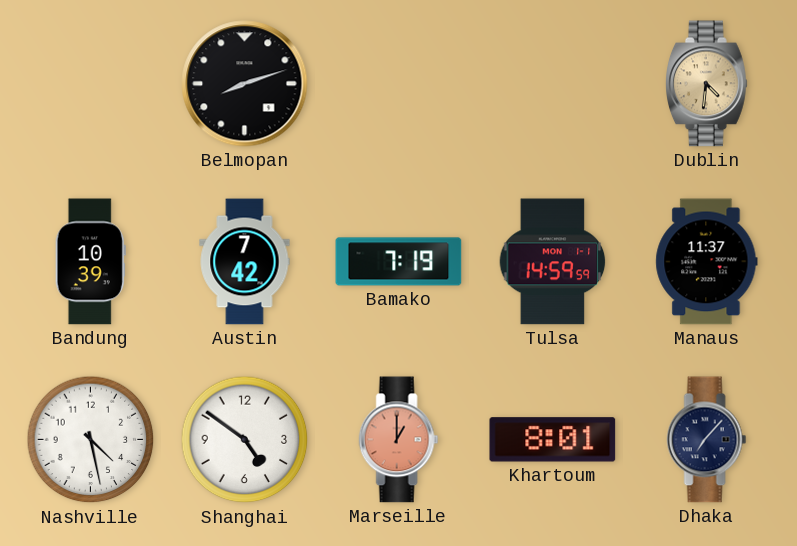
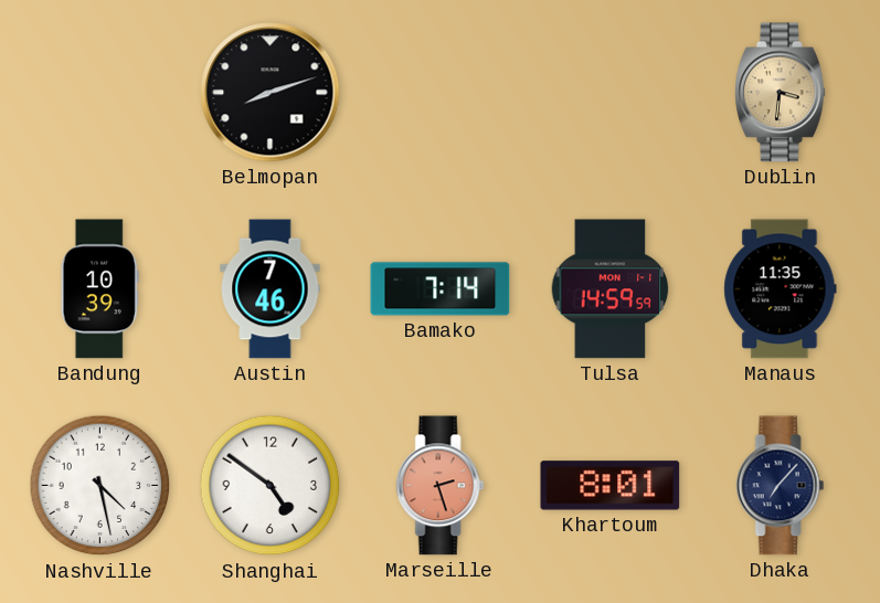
Dublin: 4:31 -> 3:31 (781, 93)
Austin: 7:42 -> 7:46 (271, 289)
Bamako: 7:19 -> 7:14 (441, 289)
Manaus: 11:37 -> 11:35 (781, 289)
Marseille: 1:00 -> 2:27 (441, 486)
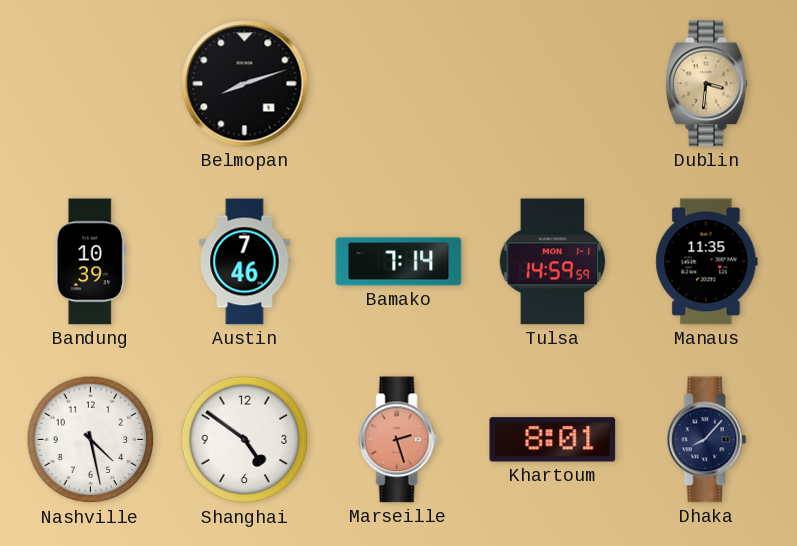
Dhaka: 7:07 -> 8:07 (707, 440)
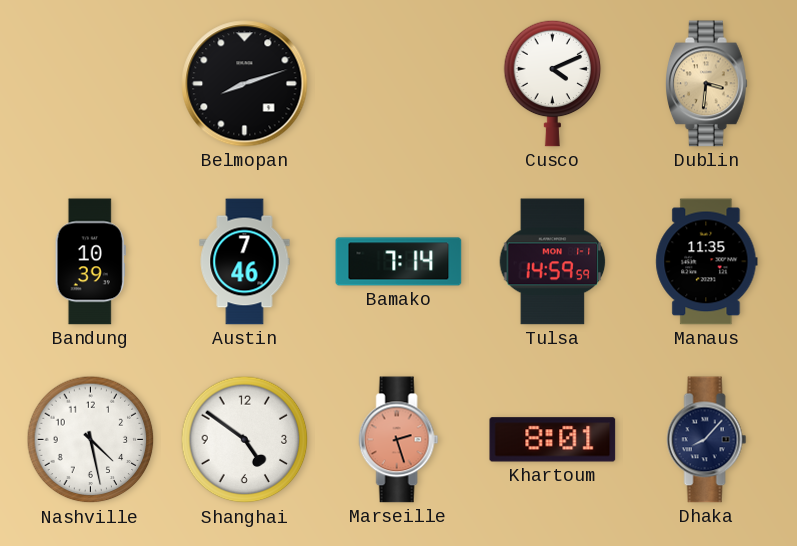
Cusco: none -> 4:11 (553, 83)
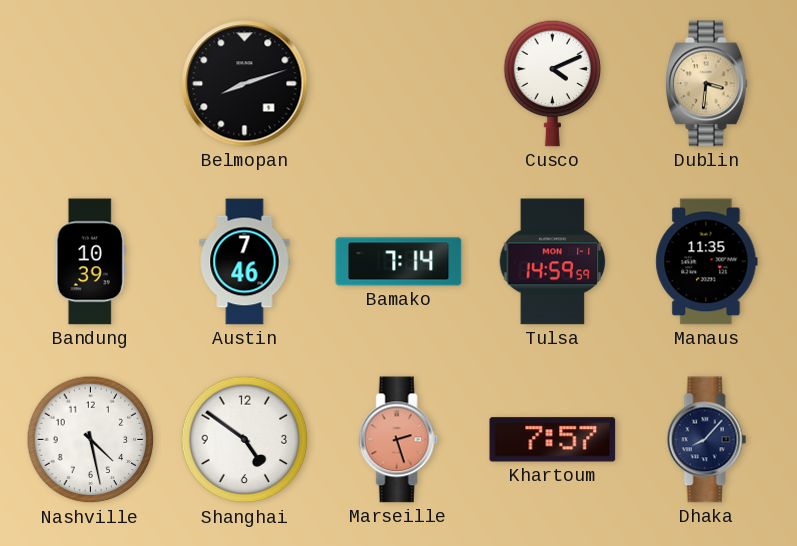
Khartoum: 8:01 -> 7:57 (553, 440)
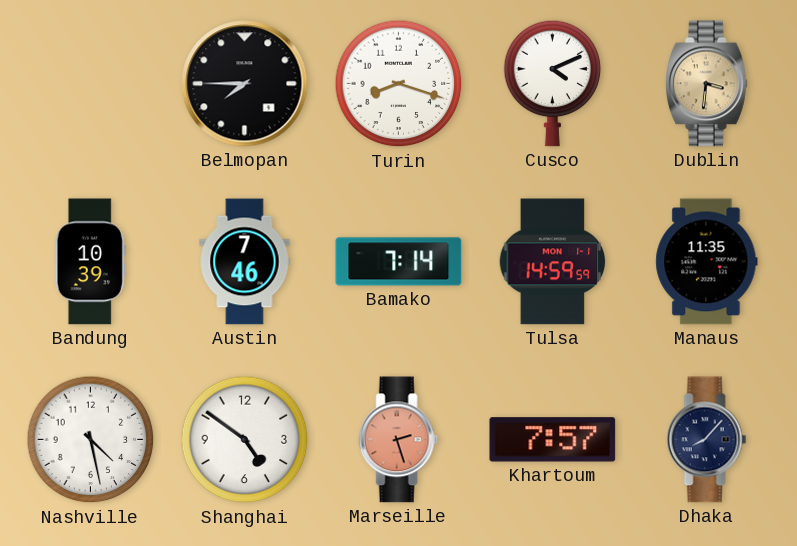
Belmopan: 8:12 -> 7:45 (245, 84)
Turin: none -> 8:18 (399, 84)
